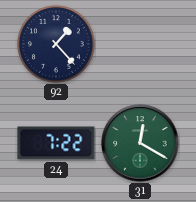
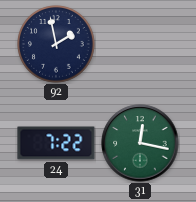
92: 1:23 -> 1:58 (57, 45)
31: 12:20 -> 12:17 (140, 143)
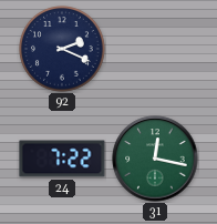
92: 1:58 -> 2:19 (63, 50)
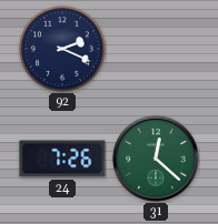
24: 7:22 -> 7:26 (62, 159)
31: 12:17 -> 12:22 (156, 159)
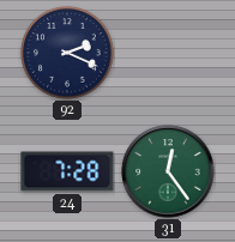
24: 7:26 -> 7:28 (67, 171)
31: 12:22 -> 12:24 (168, 171)
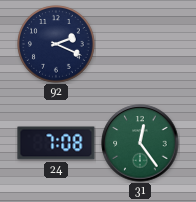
24: 7:28 -> 7:08 (56, 143)
